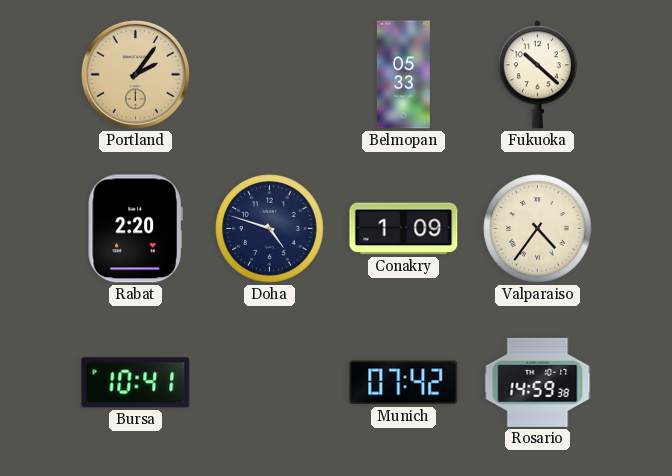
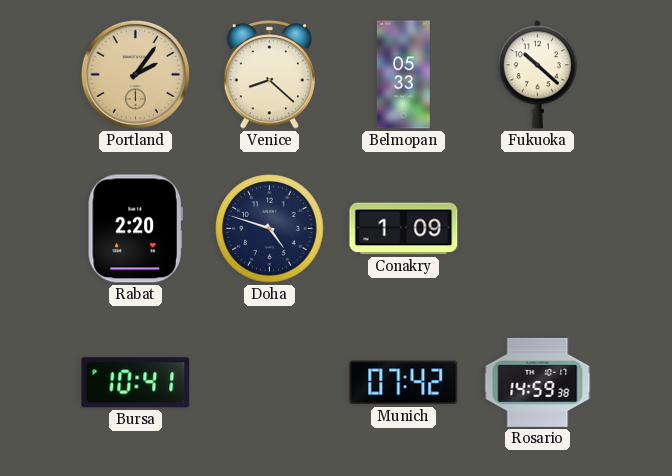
Venice: none -> 8:22 (269, 75)
Valparaiso: 4:36 -> none (538, 229)
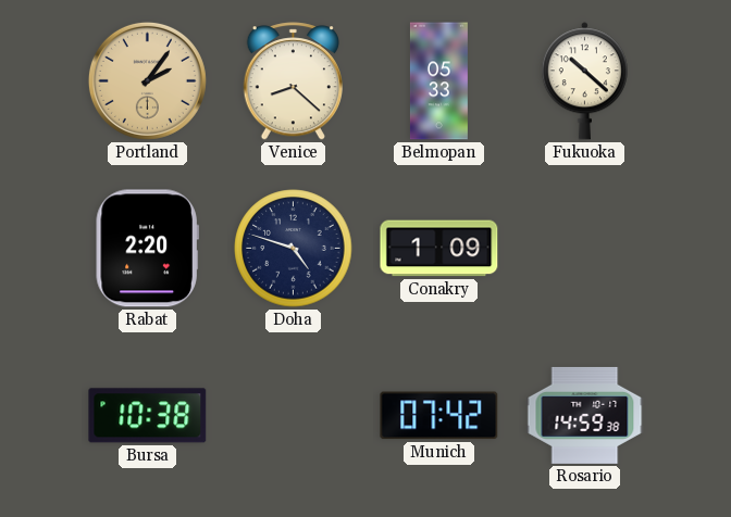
Bursa: 10:41 -> 10:38 (148, 416)
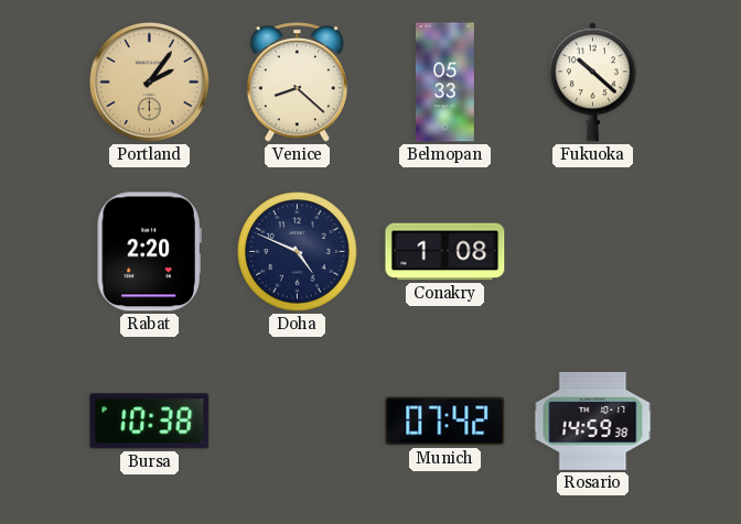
Doha: 4:48 -> 4:49 (298, 252)
Conakry: 1:09 -> 1:08 (445, 252)
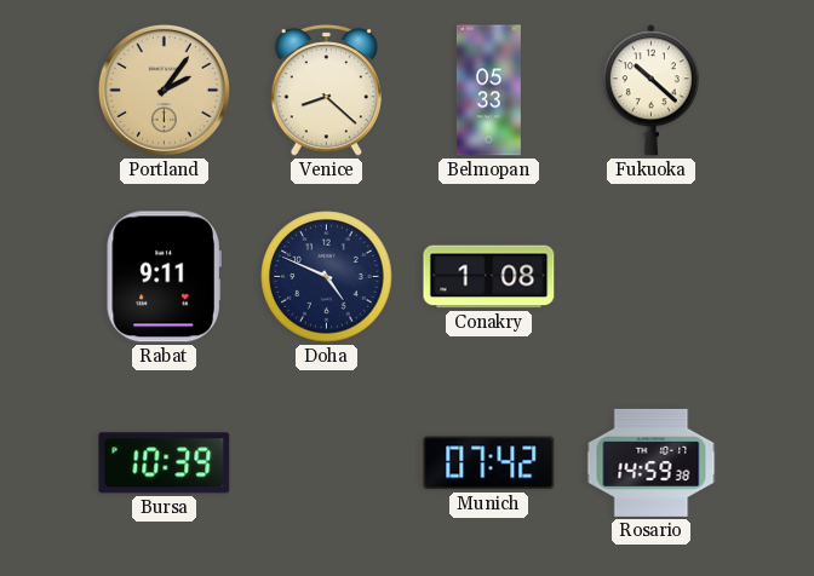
Rabat: 2:20 -> 9:11 (164, 277)
Bursa: 10:38 -> 10:39 (165, 463)
